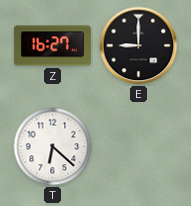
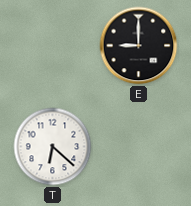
Z: 16:27 -> none (52, 46)
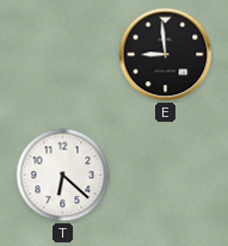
E: 9:00 -> 8:59 (166, 55)
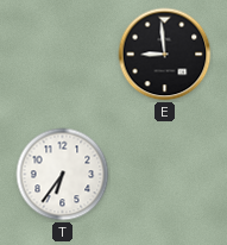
T: 6:22 -> 6:36 (63, 175)
